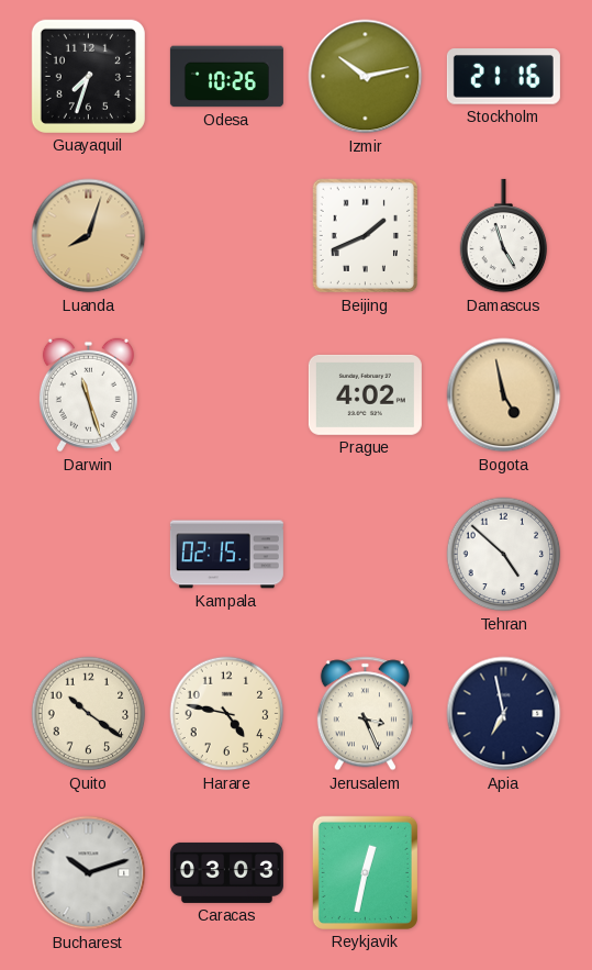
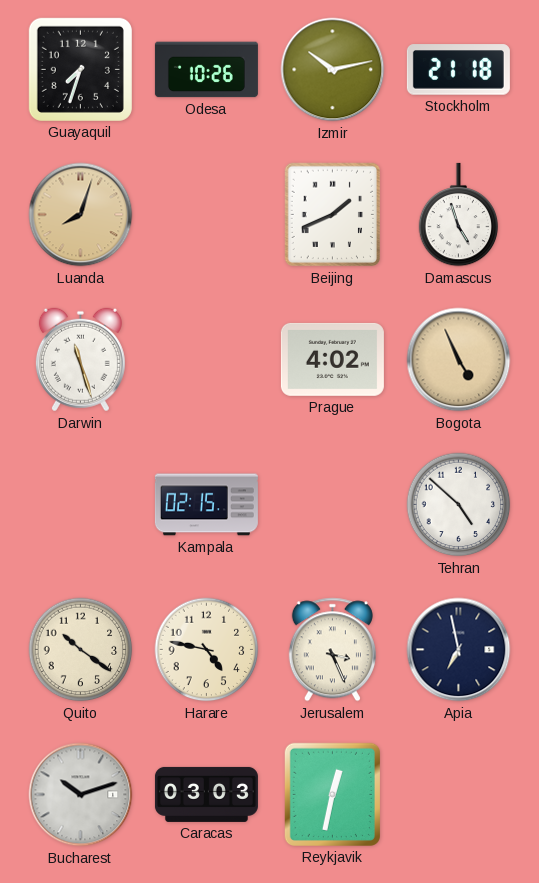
Stockholm: 21:16 -> 21:18 (458, 70)
Bogota: 4:58 -> 4:56 (459, 360)
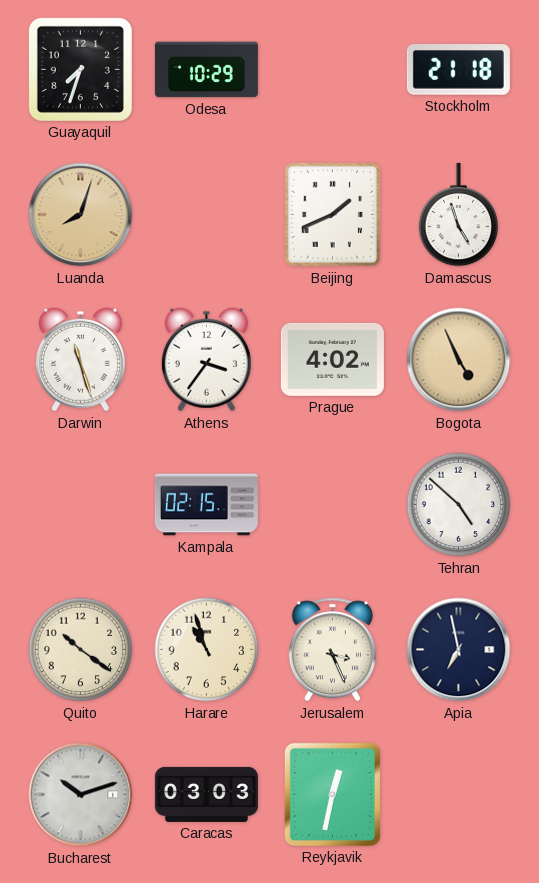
Odesa: 10:26 -> 10:29 (206, 70)
Izmir: 10:13 -> none (333, 70)
Athens: none -> 3:36 (206, 360)
Harare: 4:47 -> 10:57 (207, 650)
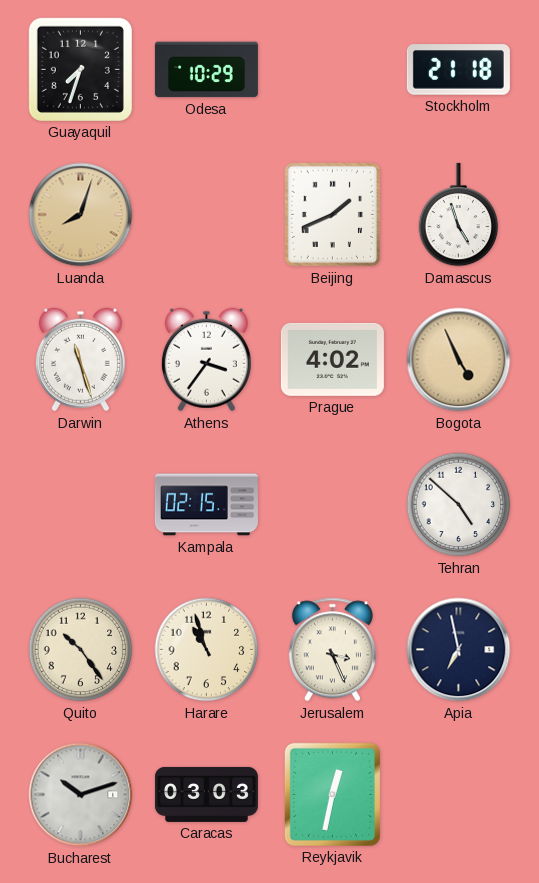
Quito: 10:21 -> 10:24 (81, 650)
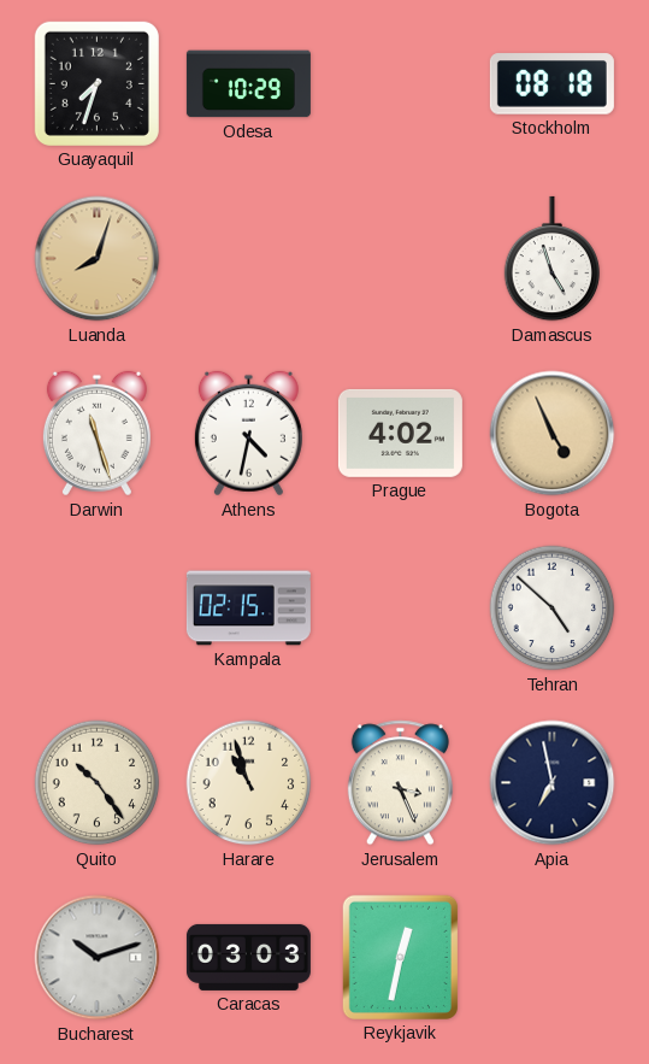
Stockholm: 21:18 -> 08:18 (551, 84)
Beijing: 1:41 -> none (332, 215)
Athens: 3:36 -> 4:32 (248, 434)
